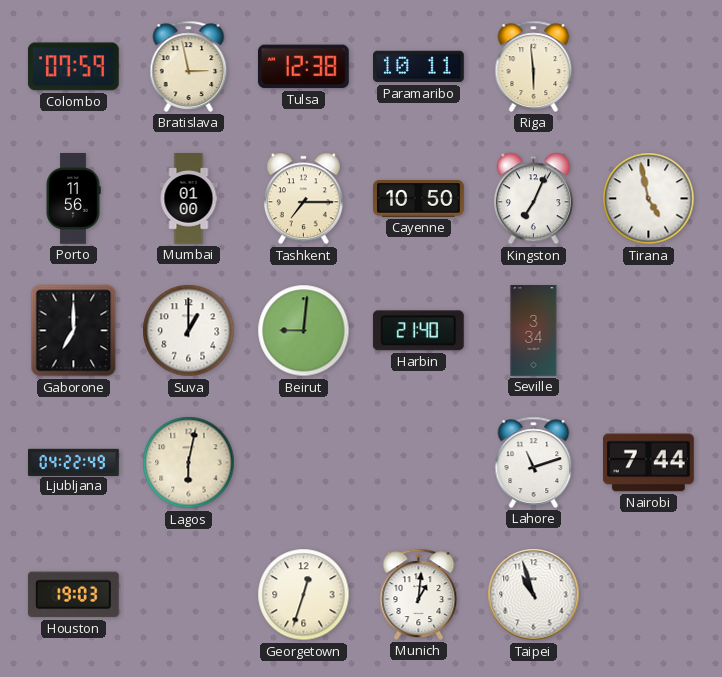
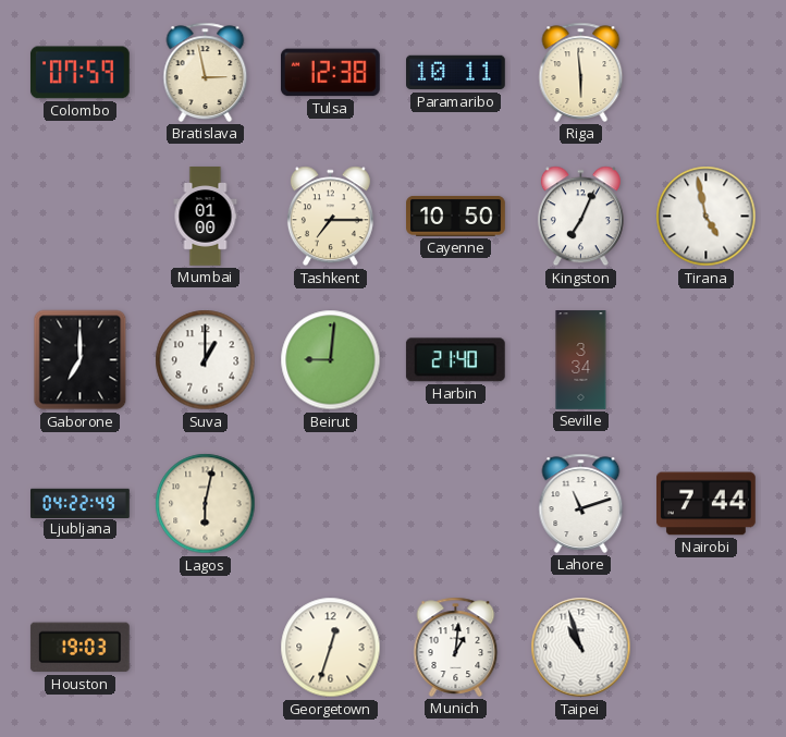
Porto: 11:56 -> none (73, 199)
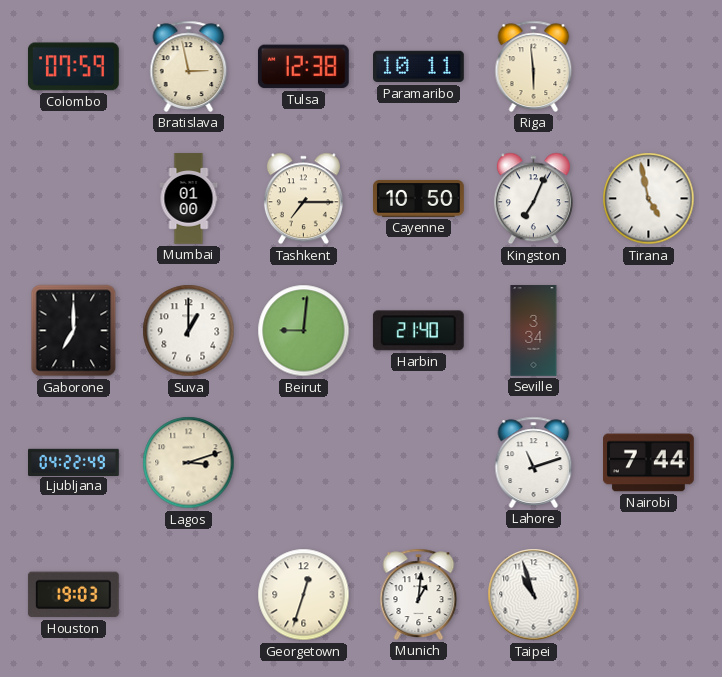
Lagos: 6:02 -> 3:12 (189, 463)
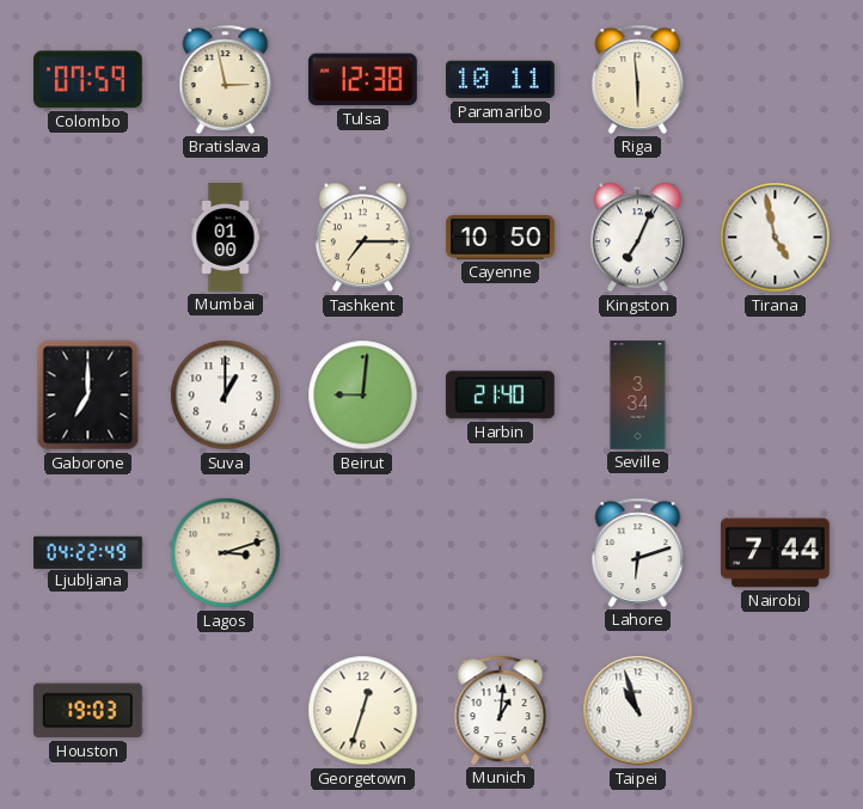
Lahore: 11:12 -> 6:12 (638, 552)
